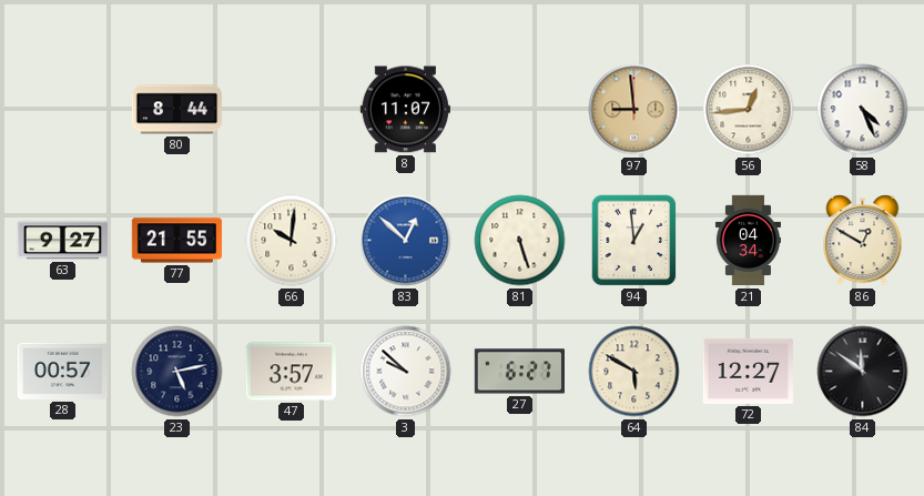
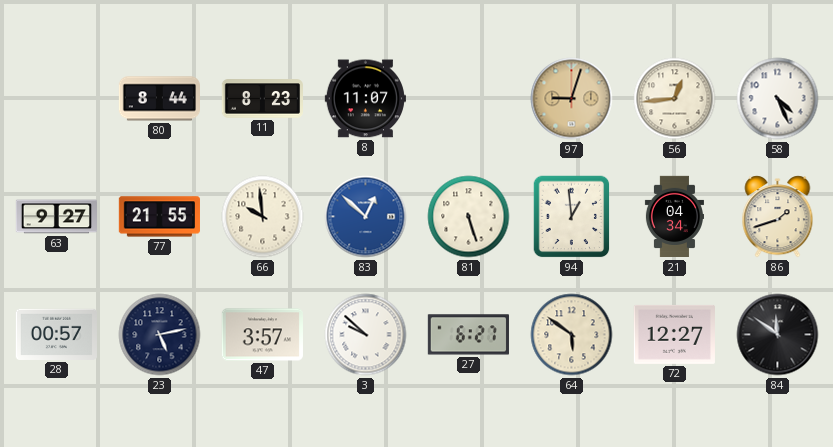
11: none -> 8:23 (262, 99)
97: 8:59 -> 9:03 (572, 99)
66: 10:01 -> 9:59 (263, 217)
86: 12:50 -> 1:42 (778, 217)
64: 5:50 -> 5:51 (572, 335)
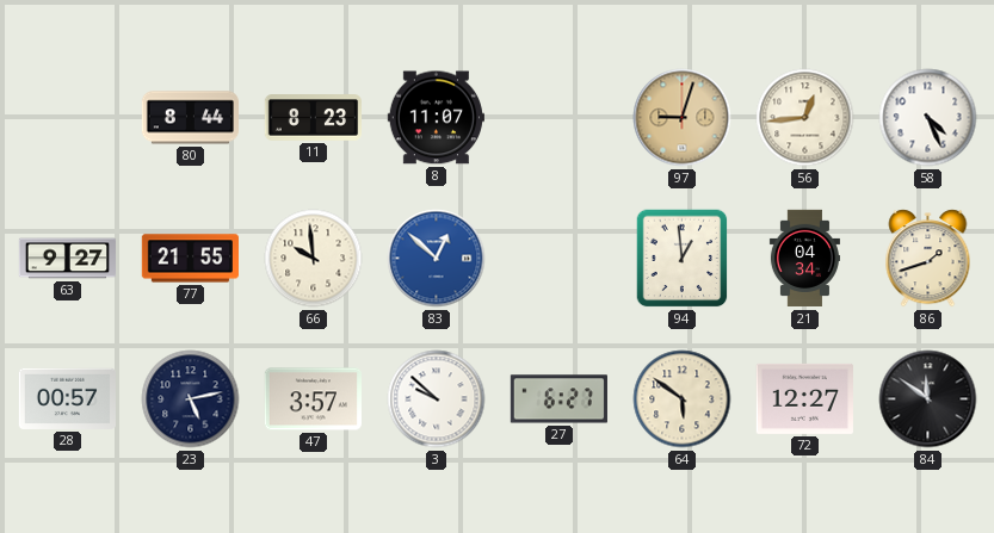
81: 5:27 -> none (469, 217)
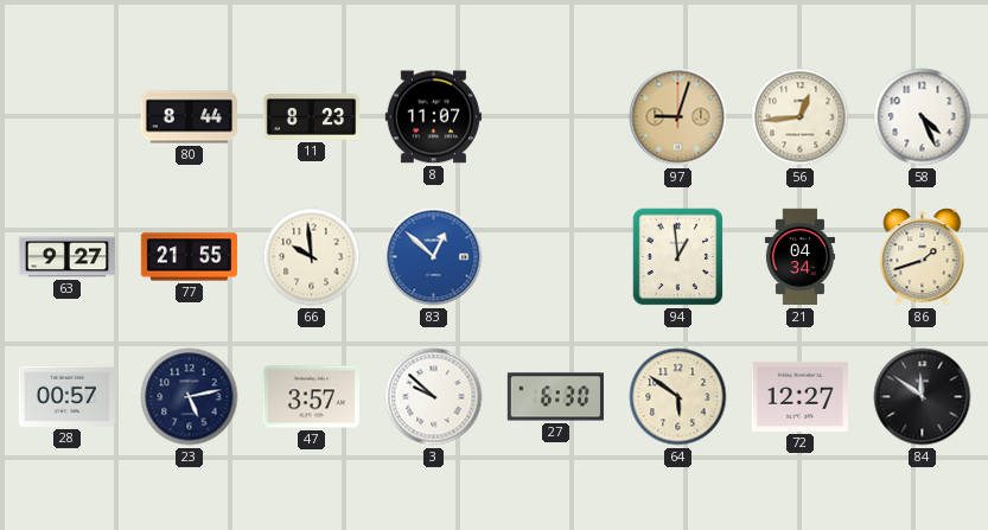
27: 6:27 -> 6:30 (555, 397)
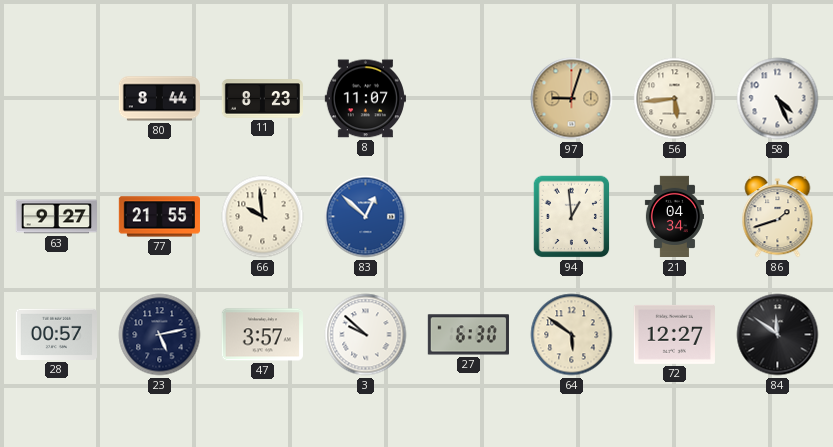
56: 12:44 -> 5:44 (675, 99)
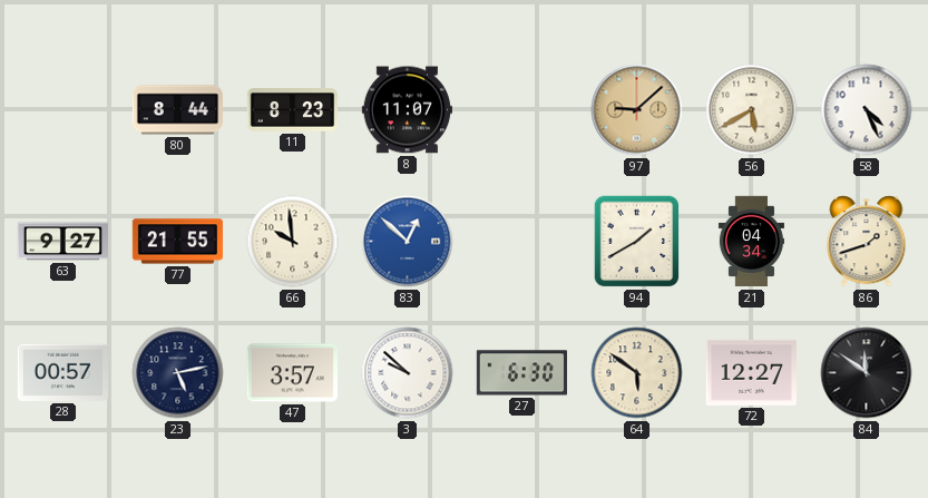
97: 9:03 -> 9:08 (637, 110)
56: 5:44 -> 5:40 (752, 110)
94: 12:59 -> 1:40 (637, 242)
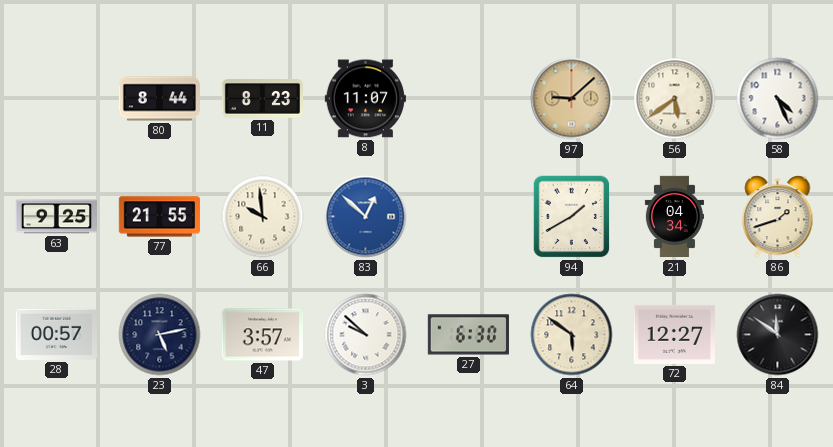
56: 5:40 -> 5:39 (675, 99)
63: 9:27 -> 9:25 (56, 217)
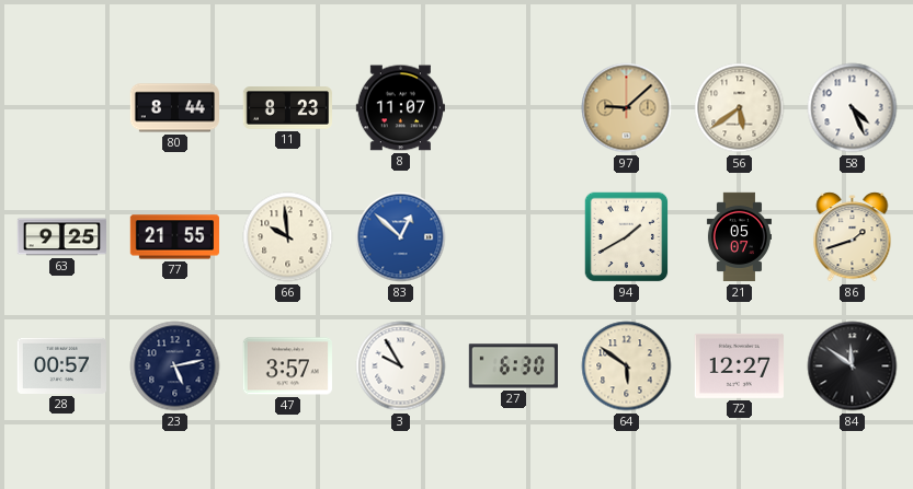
21: 04:34 -> 05:07 (739, 237)
3: 9:52 -> 9:55 (401, 366)
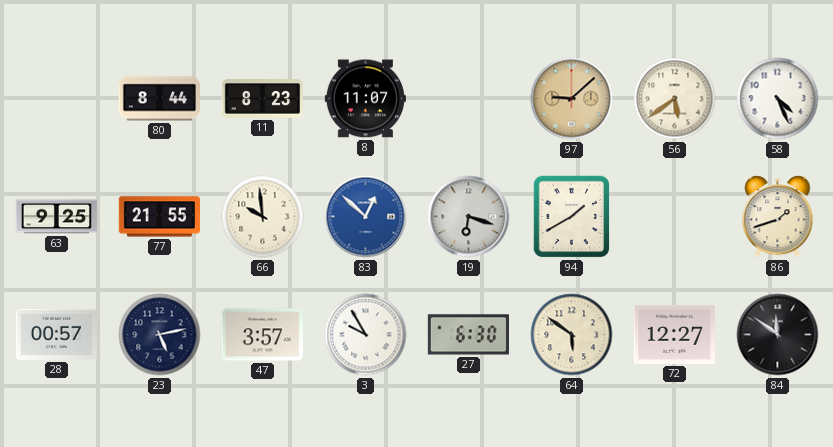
19: none -> 6:18 (469, 217)
21: 05:07 -> none (739, 237)
